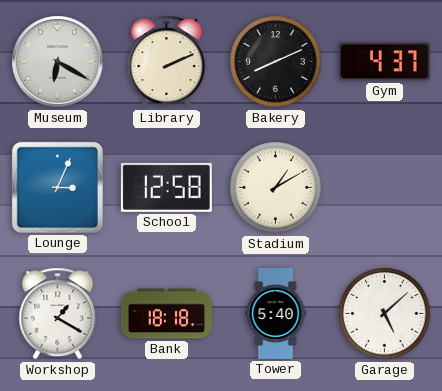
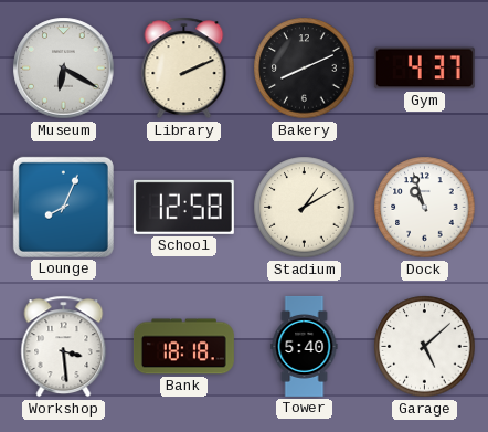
Lounge: 3:04 -> 8:04 (63, 207)
Dock: none -> 10:57 (425, 208)
Workshop: 1:20 -> 3:29 (64, 347)
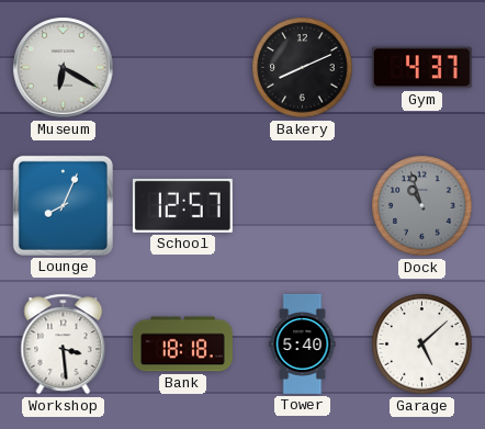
Library: 2:11 -> none (184, 69)
School: 12:58 -> 12:57 (182, 205)
Stadium: 1:10 -> none (305, 208)
Dock dial: white -> grey (422, 206)
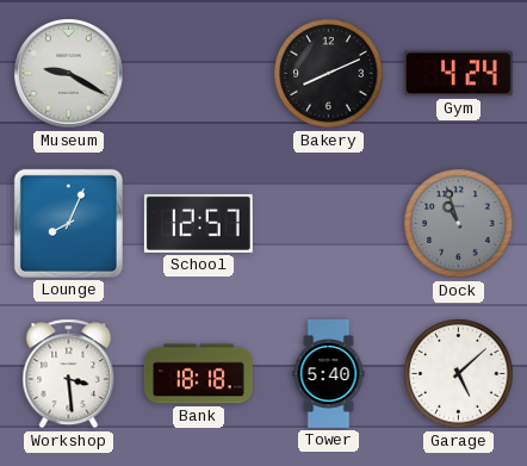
Museum: 6:20 -> 9:20 (69, 74)
Gym: 4:37 -> 4:24 (458, 74)
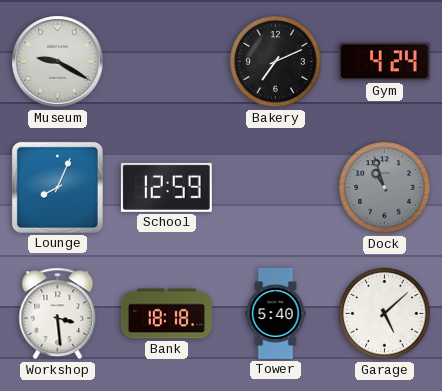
Bakery: 8:11 -> 7:11 (276, 62)
School: 12:57 -> 12:59 (166, 187)
